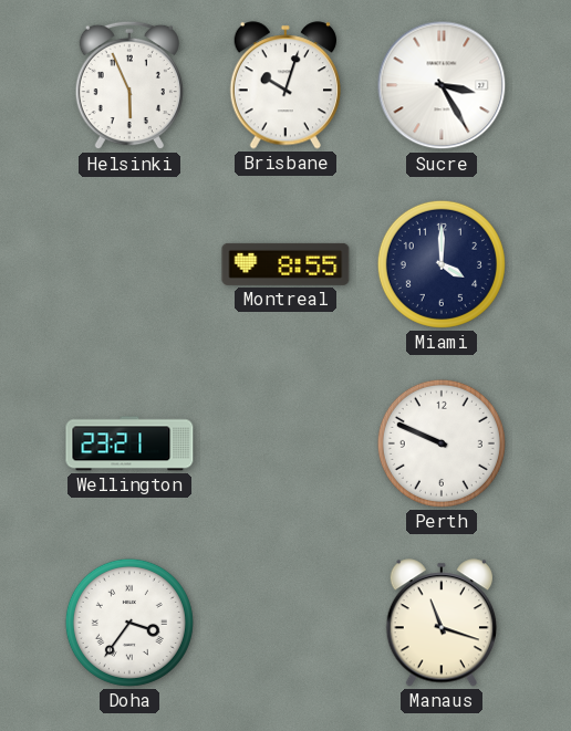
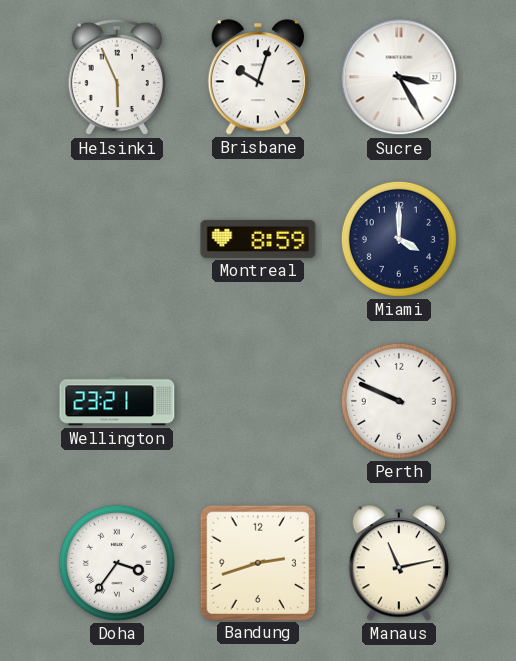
Montreal: 8:55 -> 8:59 (258, 239)
Bandung: none -> 2:42 (257, 562)
Manaus: 11:18 -> 11:13 (398, 563)
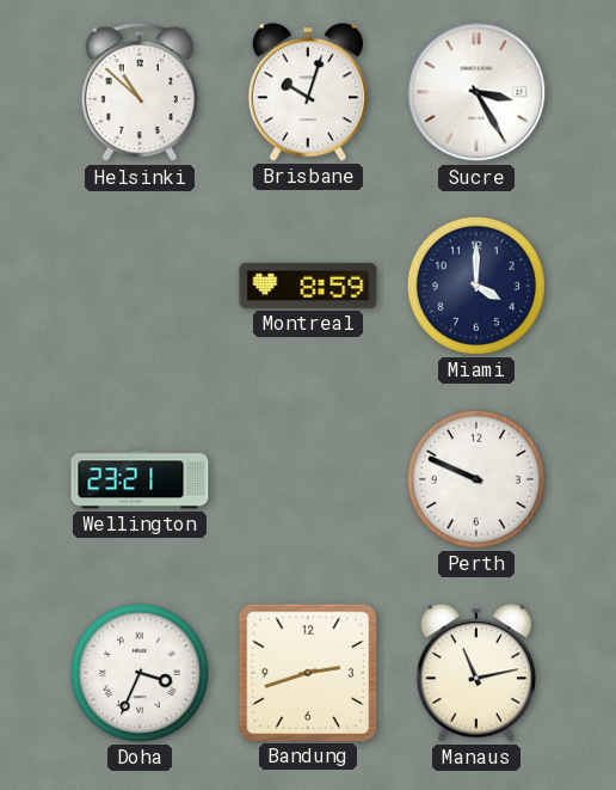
Helsinki: 5:56 -> 10:52 (140, 92)
Doha: 3:36 -> 3:34 (140, 673)
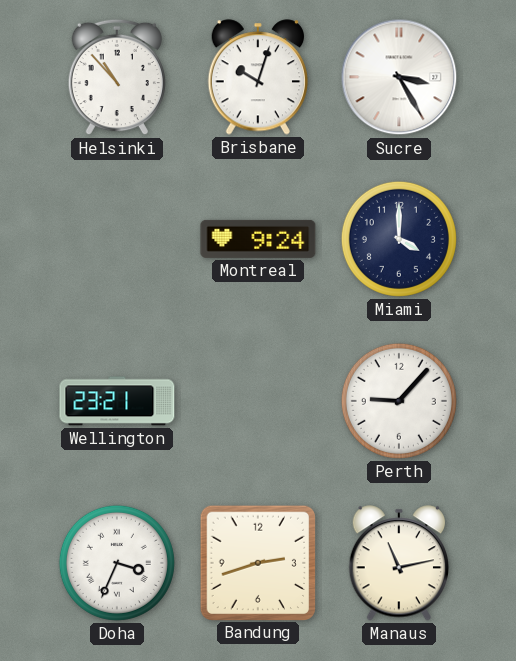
Helsinki: 10:52 -> 10:53 (117, 77)
Montreal: 8:59 -> 9:24 (258, 239)
Perth: 9:49 -> 9:07 (399, 401)
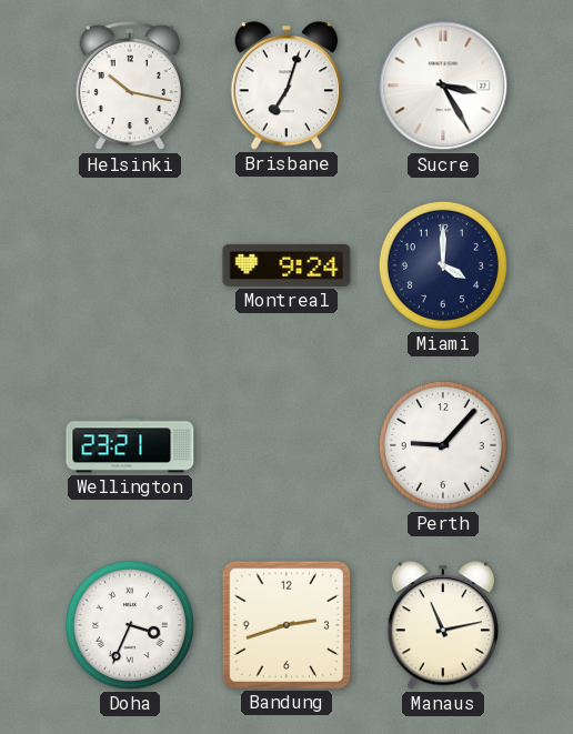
Helsinki: 10:53 -> 10:17 (130, 86)
Brisbane: 10:03 -> 7:03 (285, 86)
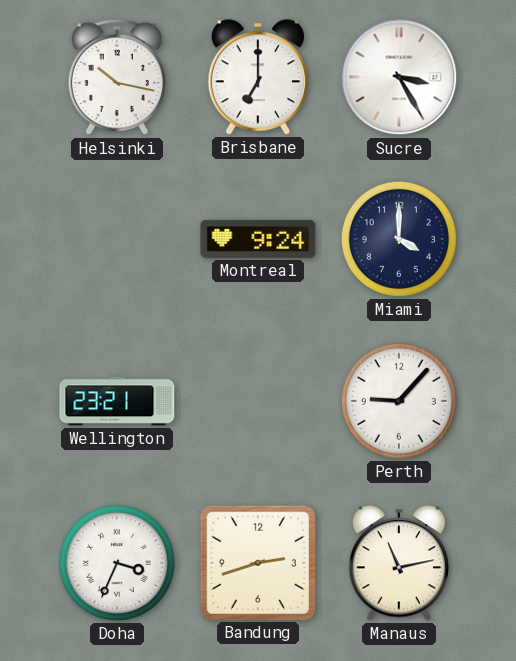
Brisbane: 7:03 -> 7:00 (257, 77)
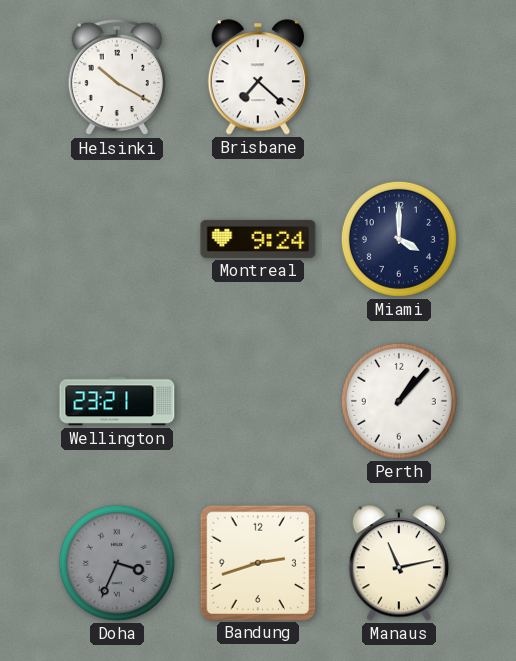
Helsinki: 10:17 -> 10:20 (117, 77)
Brisbane: 7:00 -> 7:22 (257, 77)
Sucre: 3:25 -> none (399, 77)
Perth: 9:07 -> 1:07 (399, 401)
Doha dial: white -> grey (117, 563)
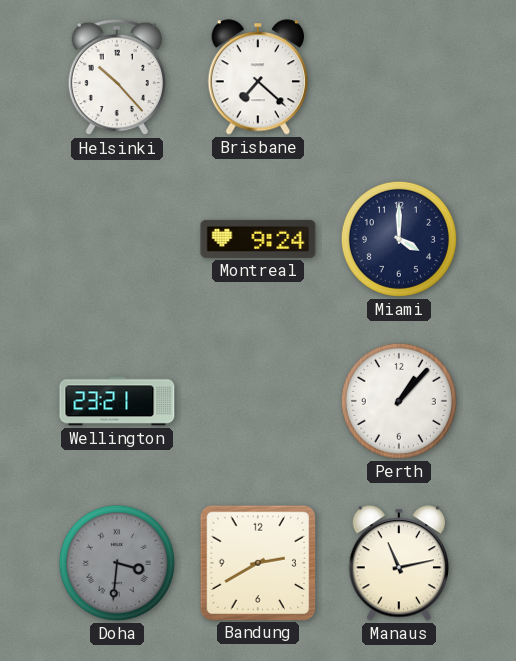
Helsinki: 10:20 -> 10:23 (117, 77)
Doha: 3:34 -> 3:31 (117, 563)
Bandung: 2:42 -> 2:40 (257, 562)
